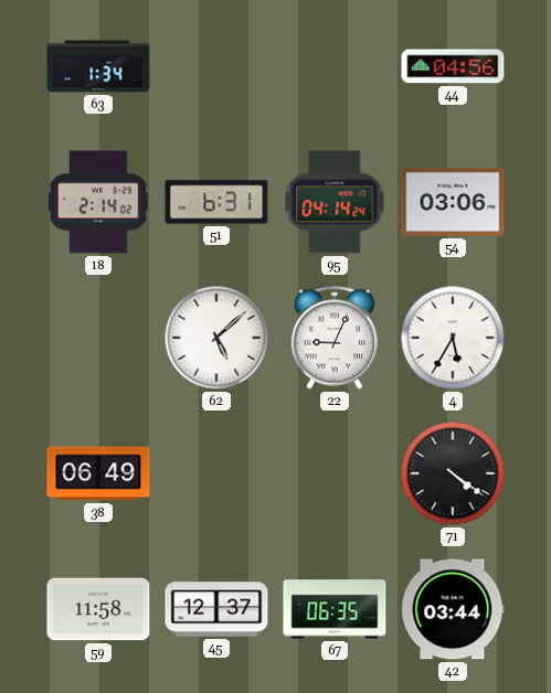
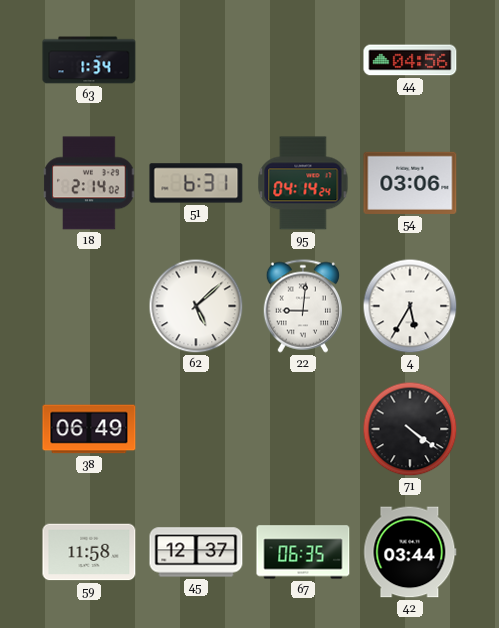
22: 9:04 -> 9:01 (303, 306)
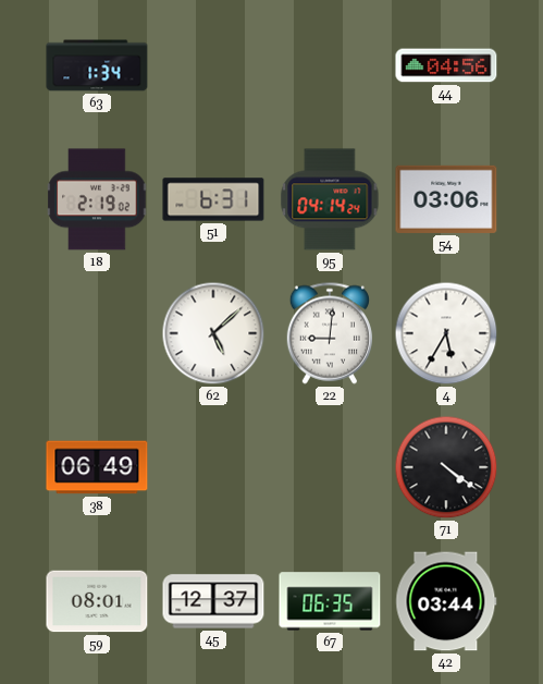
18: 2:14 -> 2:19 (97, 199)
59: 11:58 -> 08:01 (97, 601)
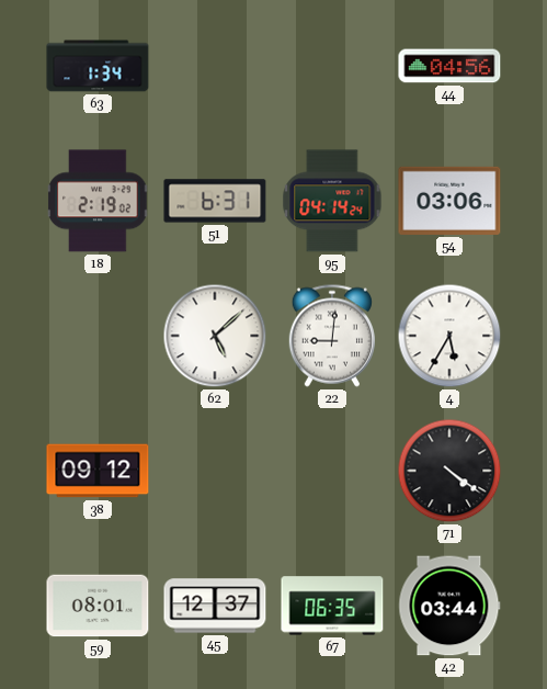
38: 06:49 -> 09:12 (98, 471)
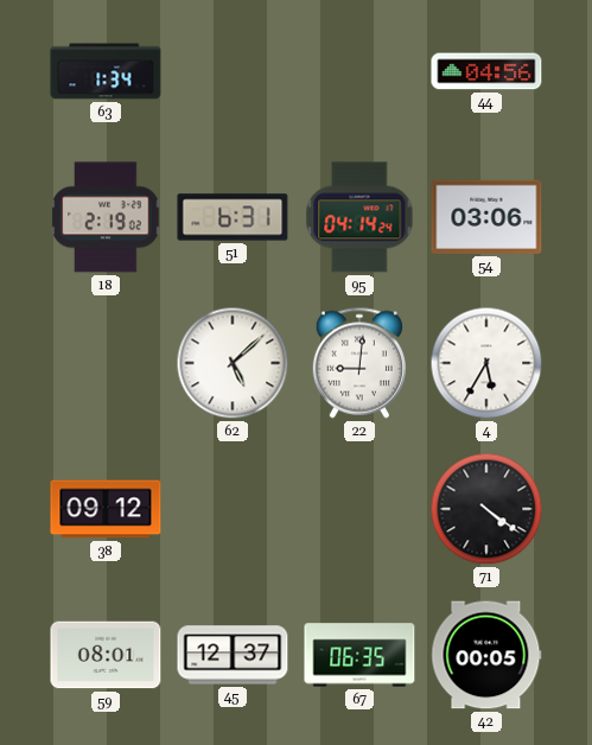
42: 03:44 -> 00:05 (486, 655)
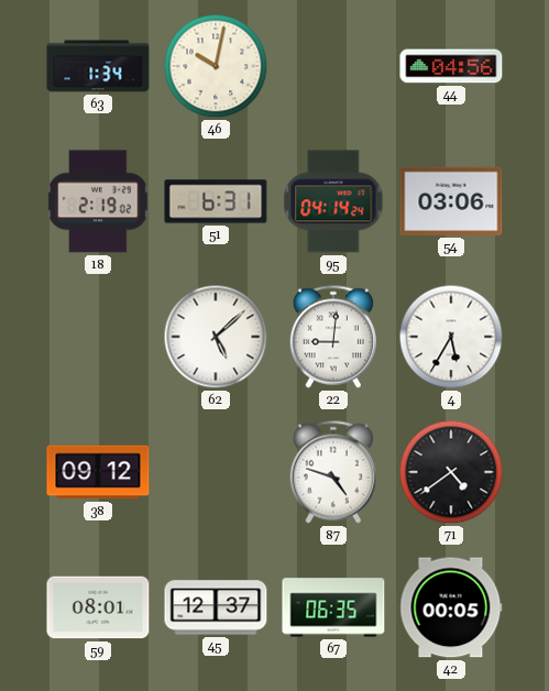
46: none -> 10:02 (216, 66)
87: none -> 4:48 (333, 472)
71: 4:21 -> 4:39 (451, 472)
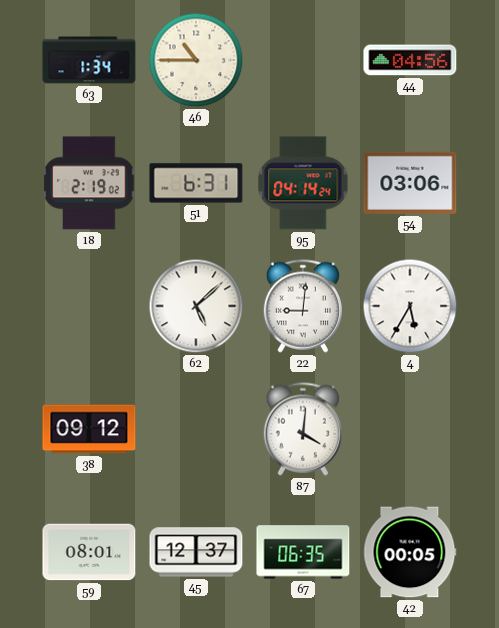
46: 10:02 -> 10:45 (196, 60)
87: 4:48 -> 4:01 (303, 429)
71: 4:39 -> none (451, 472)
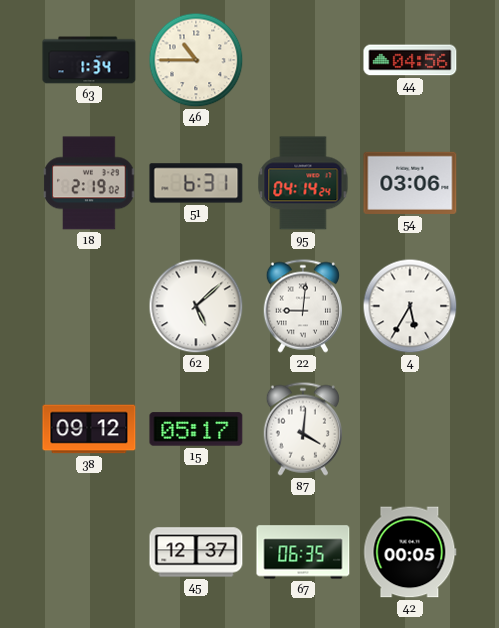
15: none -> 05:17 (196, 429)
59: 08:01 -> none (89, 552)
